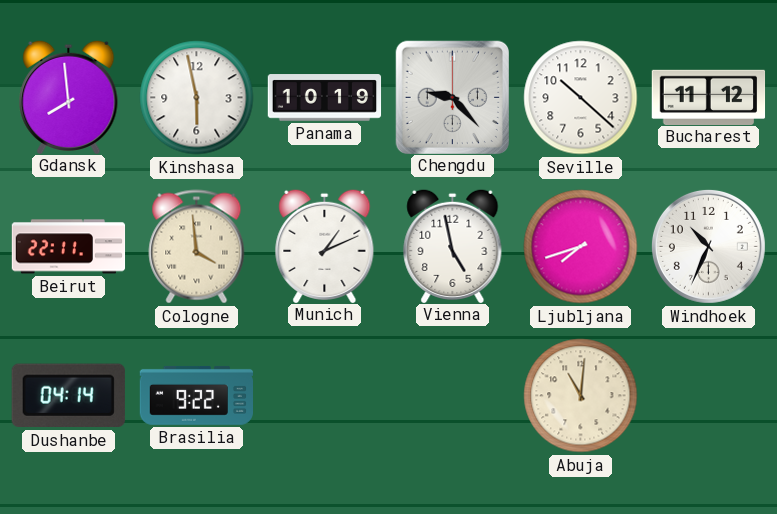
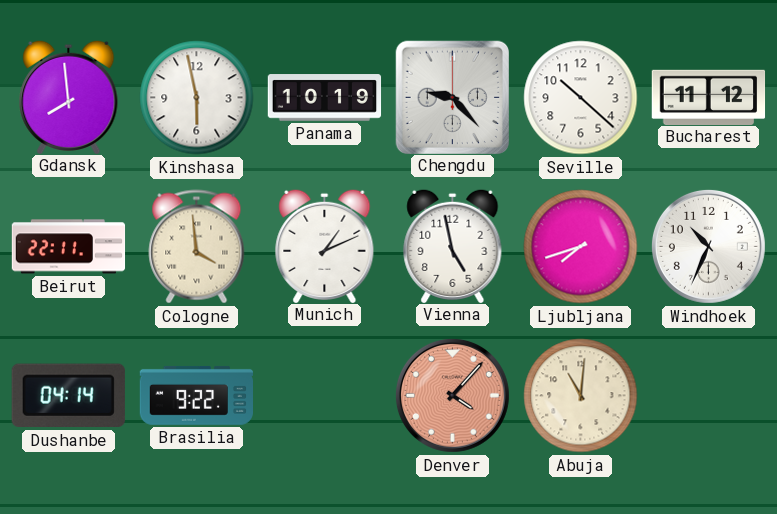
Denver: none -> 4:07 (452, 395)
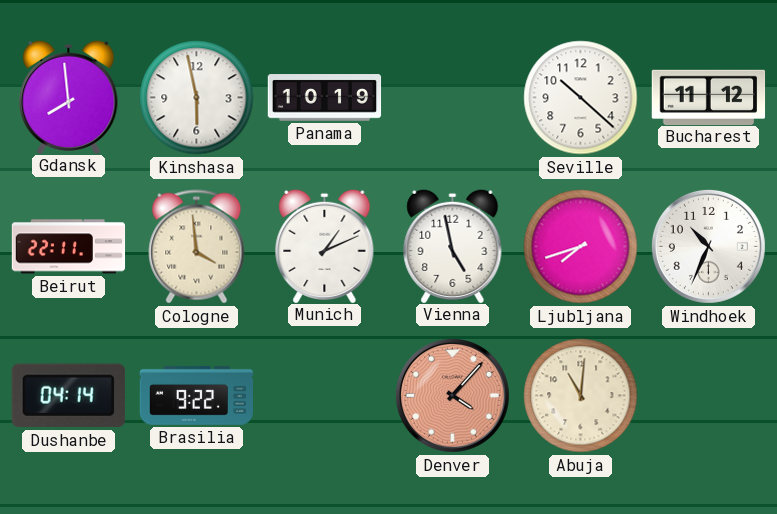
Chengdu: 9:23 -> none (452, 97)
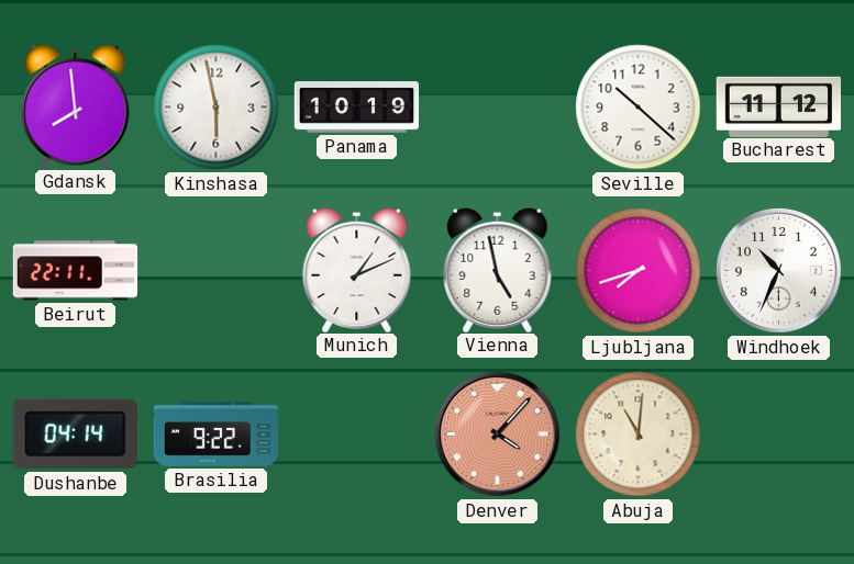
Cologne: 3:59 -> none (197, 247)
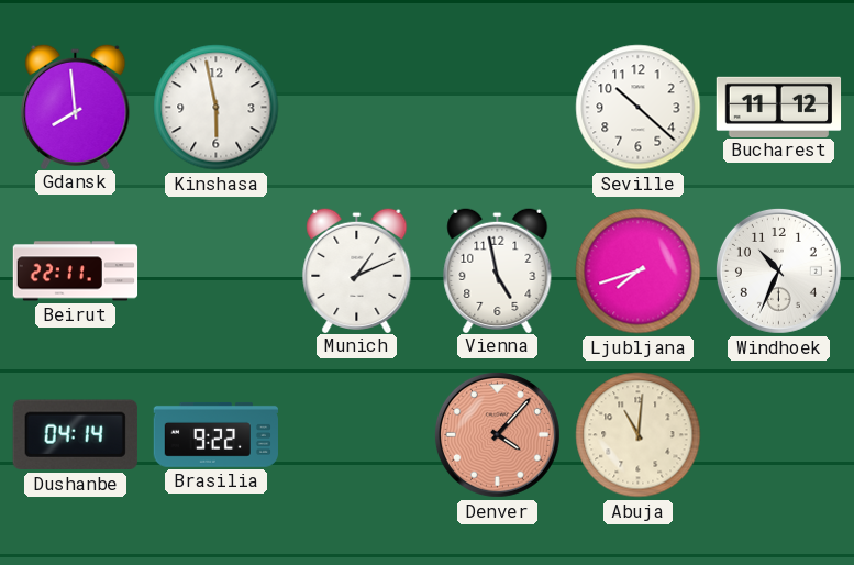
Panama: 10:19 -> none (357, 108)
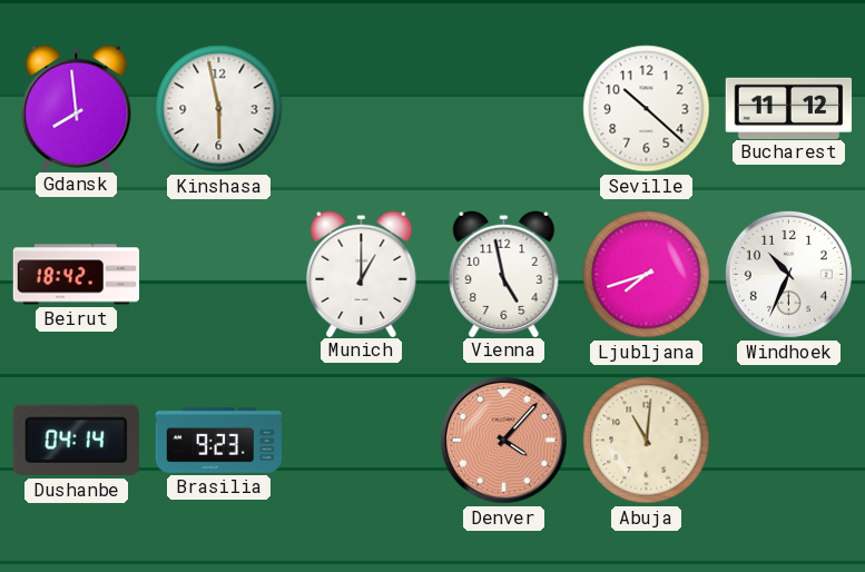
Beirut: 22:11 -> 18:42 (77, 275)
Munich: 1:11 -> 1:00 (362, 273)
Brasilia: 9:22 -> 9:23 (219, 440)
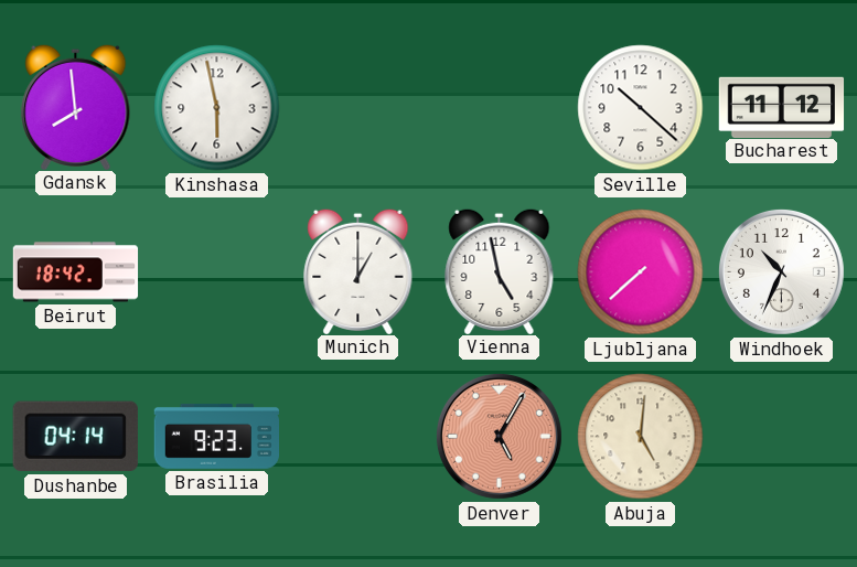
Ljubljana: 7:42 -> 7:38 (641, 272)
Denver: 4:07 -> 5:05 (499, 436)
Abuja: 11:01 -> 5:01 (641, 437)
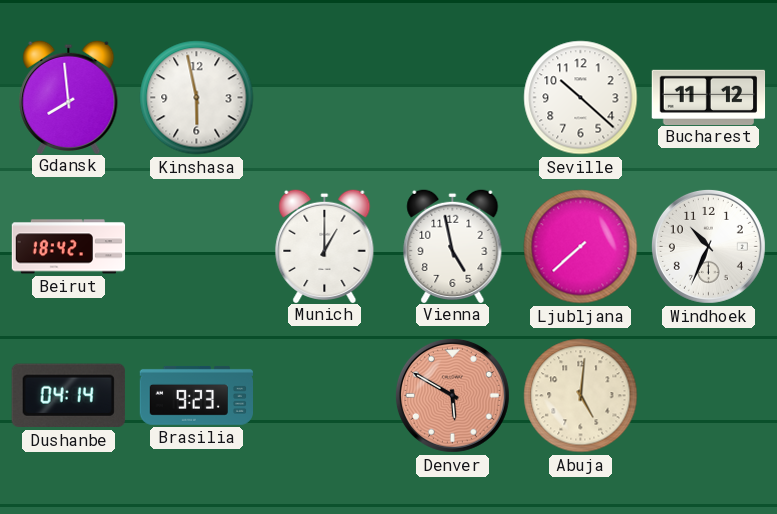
Denver: 5:05 -> 5:50 (452, 395)
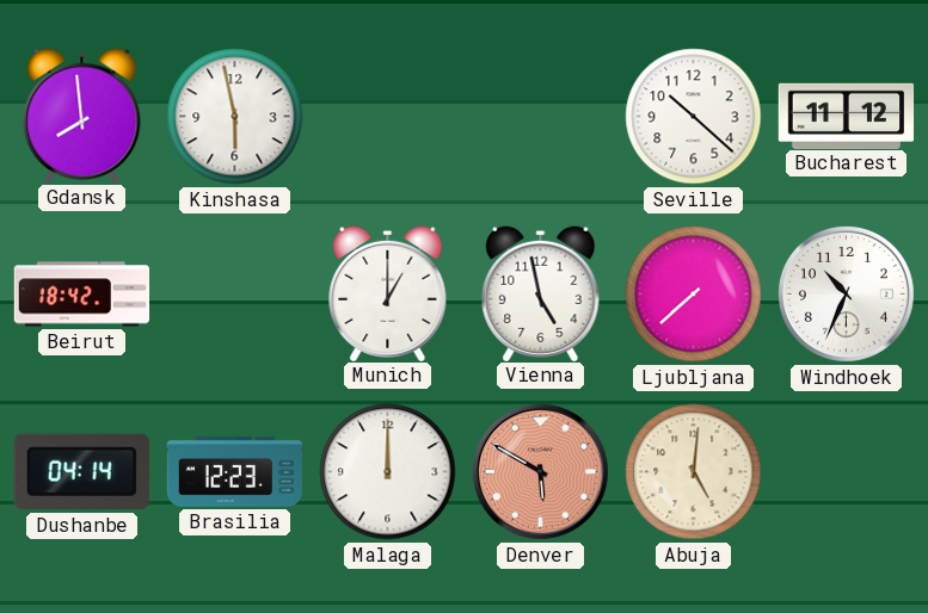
Brasilia: 9:23 -> 12:23 (235, 471)
Malaga: none -> 12:00 (388, 472)
